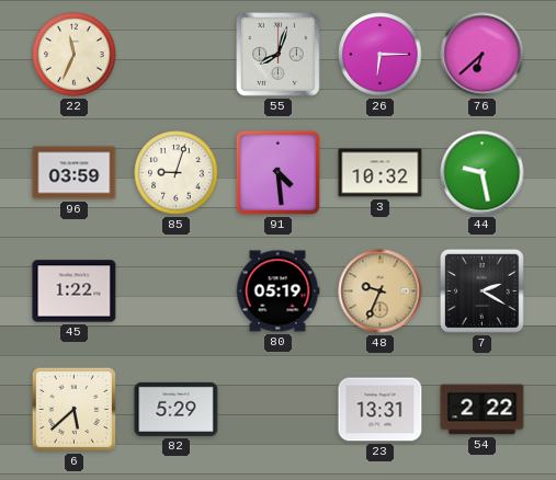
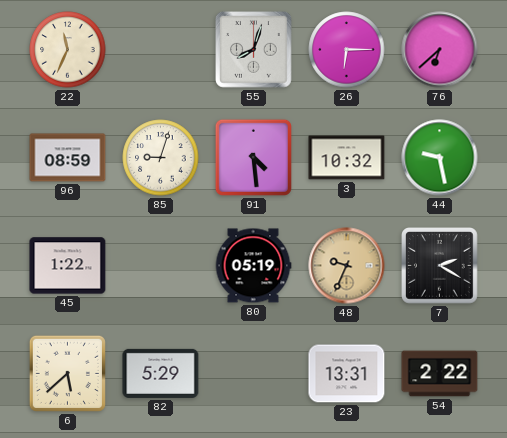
96: 03:59 -> 08:59 (68, 158)
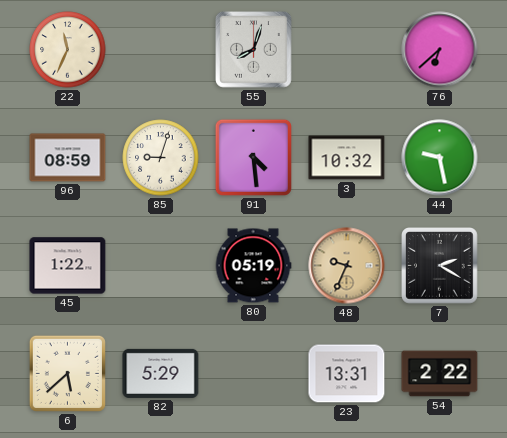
26: 6:15 -> none (347, 50)
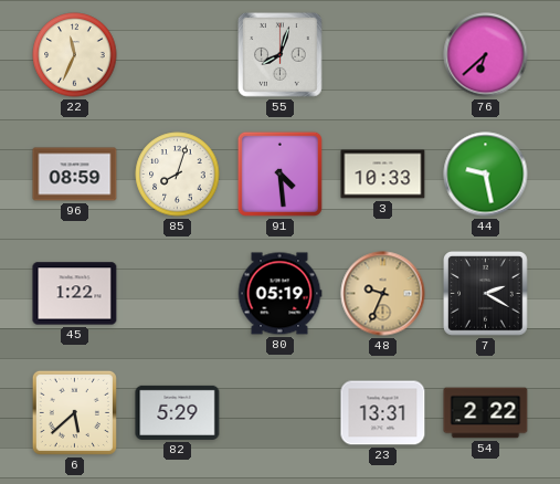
85: 9:03 -> 8:03 (178, 175)
3: 10:32 -> 10:33 (383, 175)
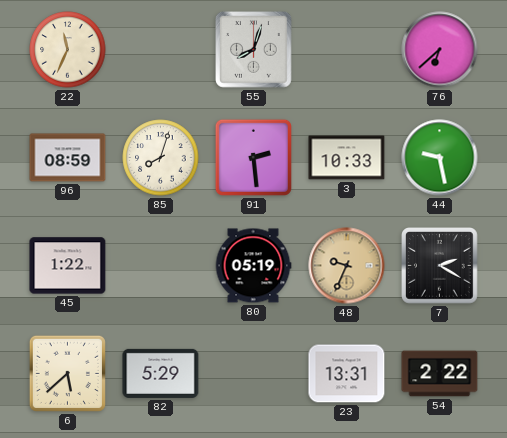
91: 4:29 -> 2:29 (253, 157)
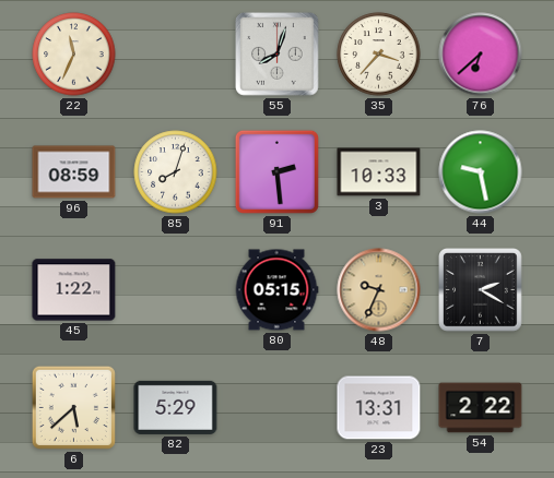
35: none -> 3:37 (379, 55)
80: 05:19 -> 05:15 (276, 290)
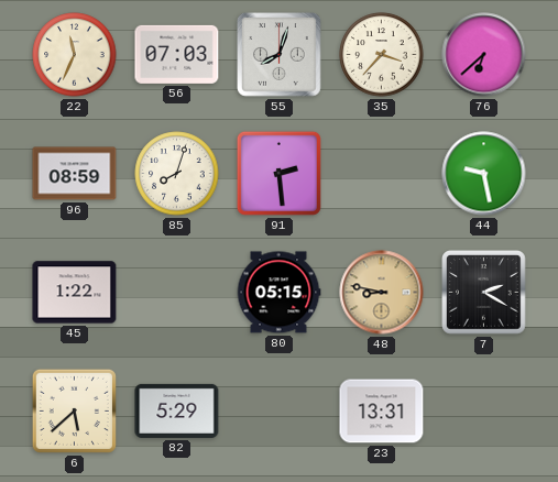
56: none -> 07:03 (177, 54)
3: 10:33 -> none (379, 172)
48: 9:34 -> 8:47 (382, 293)
54: 2:22 -> none (481, 408)
